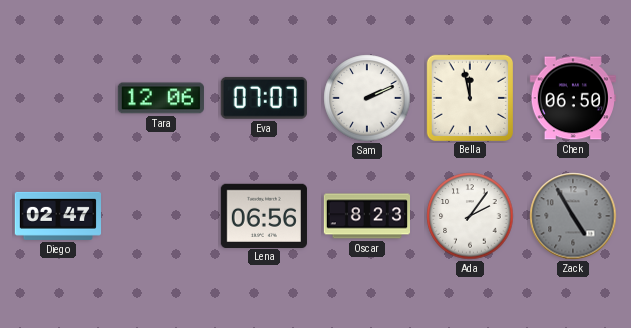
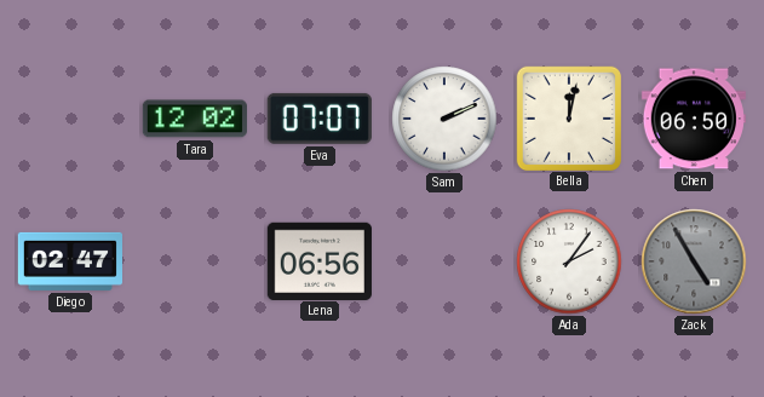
Tara: 12:06 -> 12:02 (195, 119)
Bella: 11:58 -> 12:02 (568, 117)
Oscar: 8:23 -> none (366, 216)
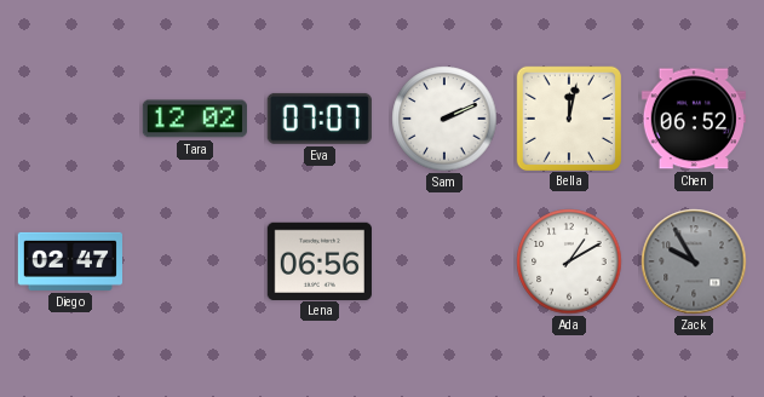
Chen: 06:50 -> 06:52 (694, 119)
Ada: 2:06 -> 1:10 (569, 261)
Zack: 4:55 -> 9:55 (694, 261)
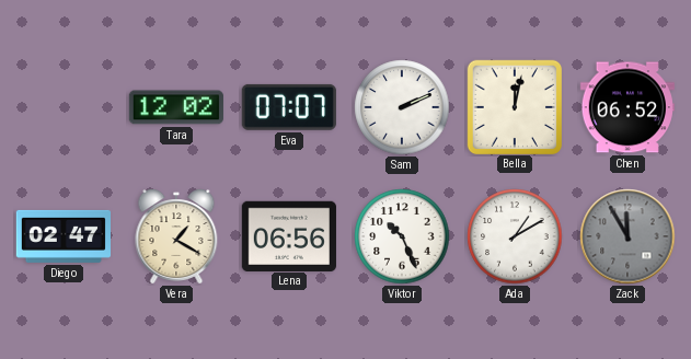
Vera: none -> 1:20 (176, 236)
Viktor: none -> 10:26 (402, 236)
Zack: 9:55 -> 11:55 (627, 236)
